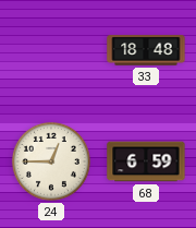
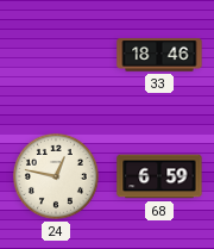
33: 18:48 -> 18:46 (159, 55)
24: 12:45 -> 12:47 (56, 176)
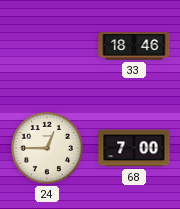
24: 12:47 -> 12:45 (47, 148)
68: 6:59 -> 7:00 (134, 148)
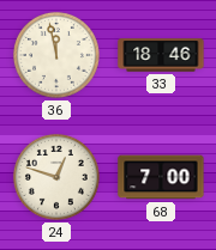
36: none -> 11:58 (56, 55)
24: 12:45 -> 12:48 (56, 177)
